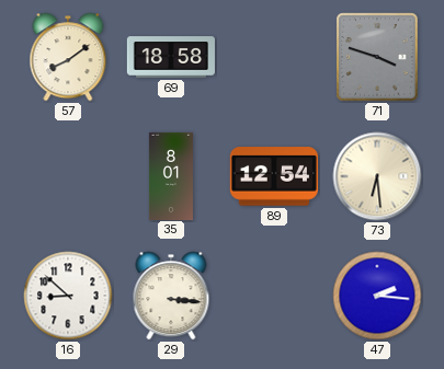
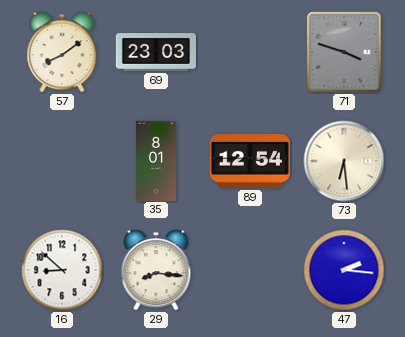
69: 18:58 -> 23:03 (156, 52)
29: 3:16 -> 8:16 (156, 270)
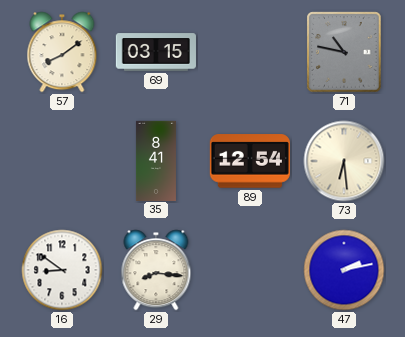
69: 23:03 -> 03:15 (156, 52)
71: 3:48 -> 10:47 (344, 52)
35: 8:01 -> 8:41 (156, 160)
16: 8:52 -> 8:51 (62, 270)
47: 2:16 -> 2:13 (344, 270)
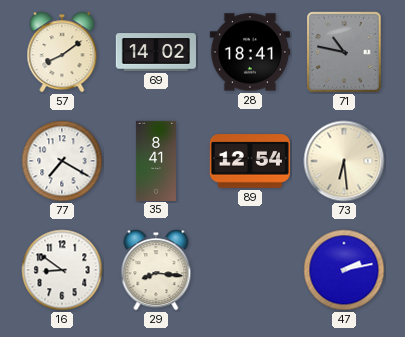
69: 03:15 -> 14:02 (156, 52)
28: none -> 18:41 (250, 52)
77: none -> 7:20 (62, 161)
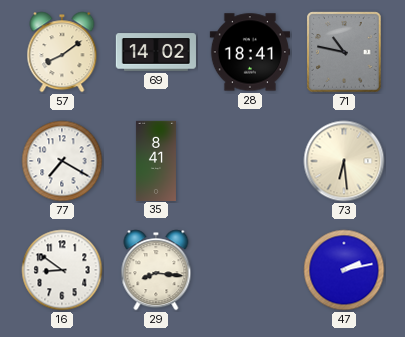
89: 12:54 -> none (250, 161)
